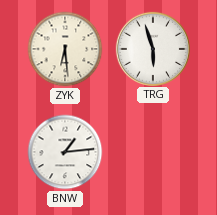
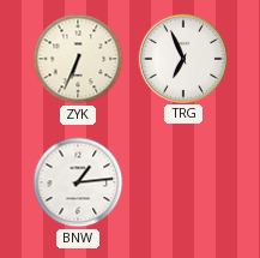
ZYK: 6:29 -> 6:34 (78, 59)
TRG: 5:57 -> 6:56 (182, 58)
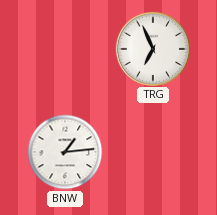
ZYK: 6:34 -> none (78, 59)
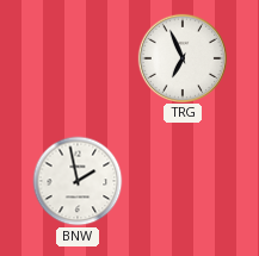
BNW: 1:14 -> 1:58 (78, 181)
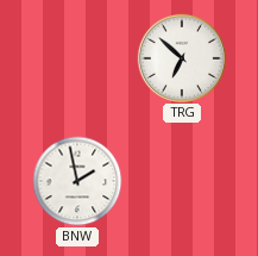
TRG: 6:56 -> 6:52 (181, 57)
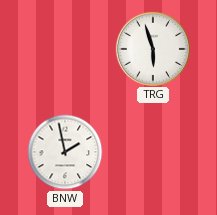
TRG: 6:52 -> 5:57 (152, 48)
